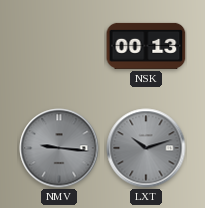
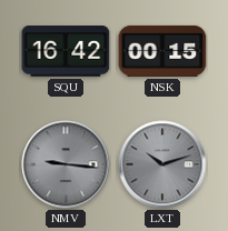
SQU: none -> 16:42 (66, 52)
NSK: 00:13 -> 00:15 (162, 51)
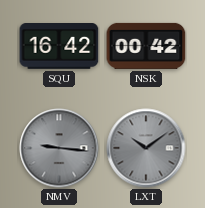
NSK: 00:15 -> 00:42 (146, 46)
LXT: 10:12 -> 10:09 (146, 148)
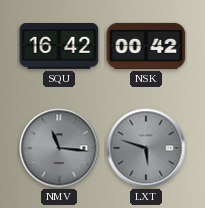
NMV: 9:16 -> 11:16 (59, 148)
LXT: 10:09 -> 5:48 (146, 148)
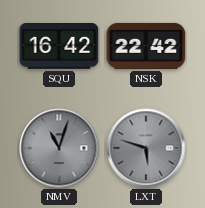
NSK: 00:42 -> 22:42 (146, 46)
NMV: 11:16 -> 11:03 (59, 148)
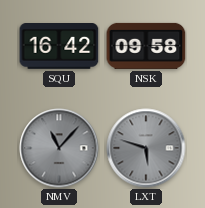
NSK: 22:42 -> 09:58 (146, 46)
NMV: 11:03 -> 11:07 (59, 148)
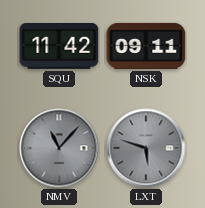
SQU: 16:42 -> 11:42 (59, 47)
NSK: 09:58 -> 09:11 (146, 46)
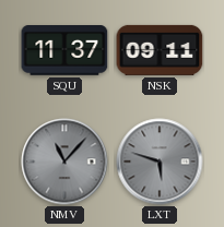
SQU: 11:42 -> 11:37 (64, 51)
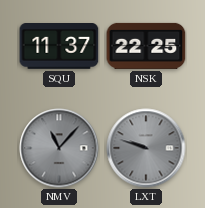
NSK: 09:11 -> 22:25 (146, 46)
LXT: 5:48 -> 9:48 (146, 148)
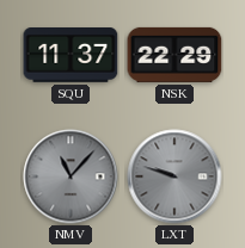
NSK: 22:25 -> 22:29 (174, 55)
